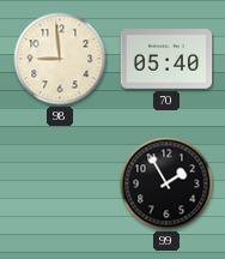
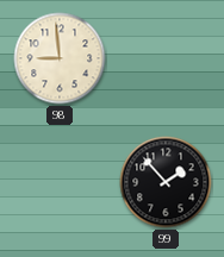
70: 05:40 -> none (166, 59)
99: 1:55 -> 1:53 (166, 182)
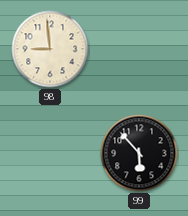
99: 1:53 -> 5:53 (139, 153)
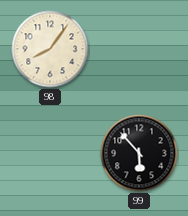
98: 8:59 -> 8:06 (50, 49)
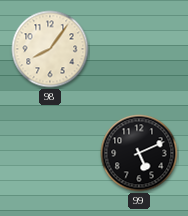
99: 5:53 -> 5:11 (139, 153)
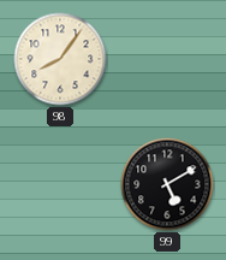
99: 5:11 -> 5:10 (167, 184)
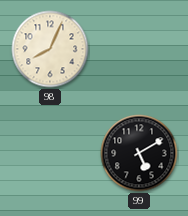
98: 8:06 -> 8:04 (50, 49)
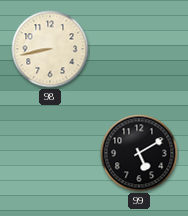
98: 8:04 -> 8:43 (50, 49)
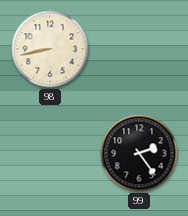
99: 5:10 -> 2:24 (139, 153)
